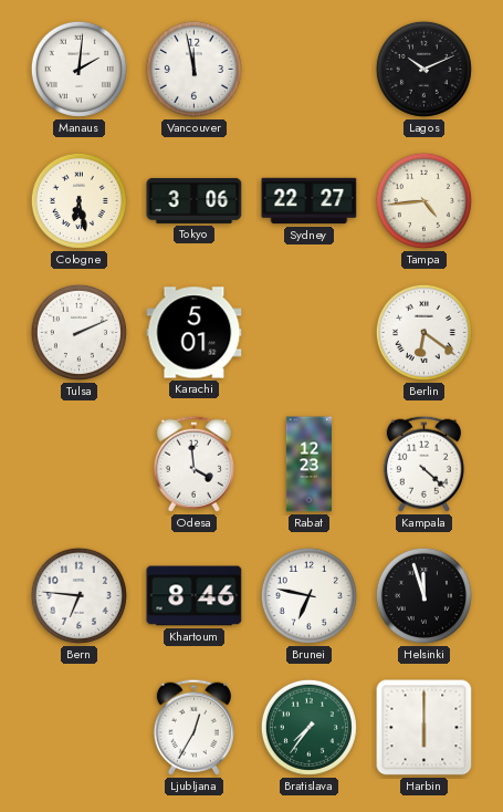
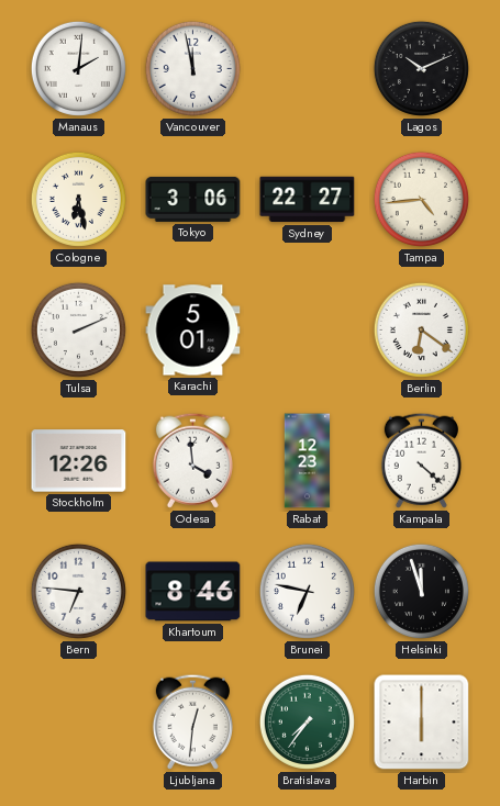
Stockholm: none -> 12:26 (79, 461)
Ljubljana: 12:35 -> 12:31 (192, 721)
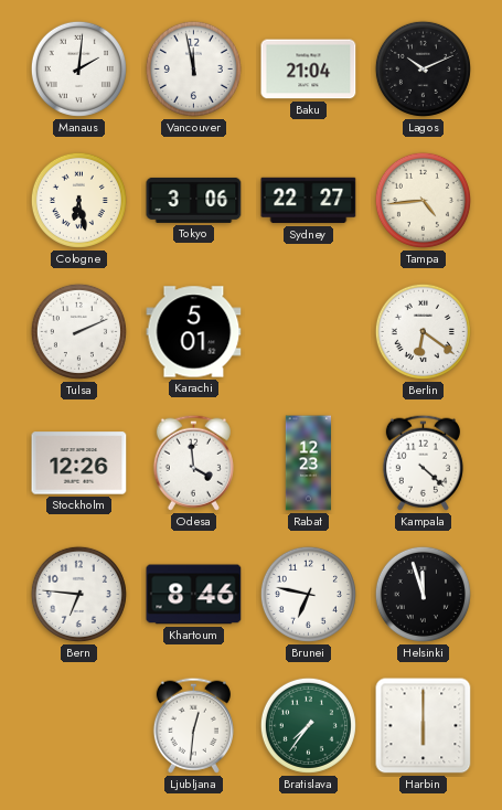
Baku: none -> 21:04 (309, 70)
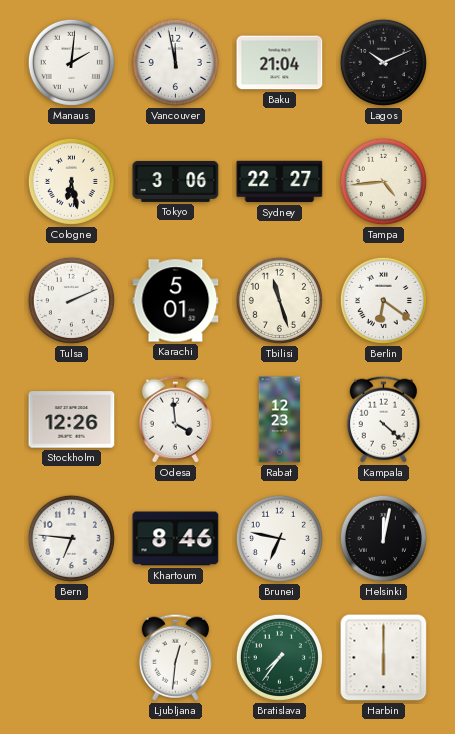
Tbilisi: none -> 11:27 (279, 300)
Helsinki: 11:57 -> 12:02 (383, 538)
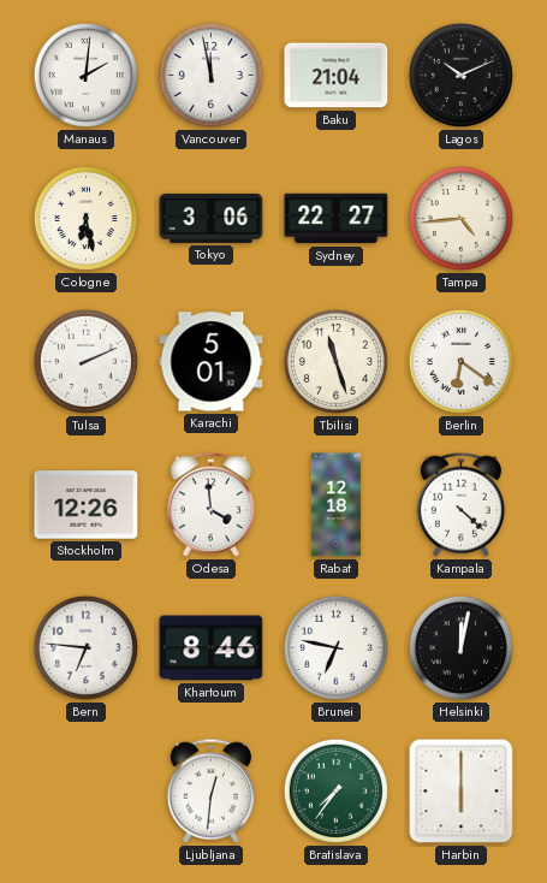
Rabat: 12:23 -> 12:18 (335, 505)
